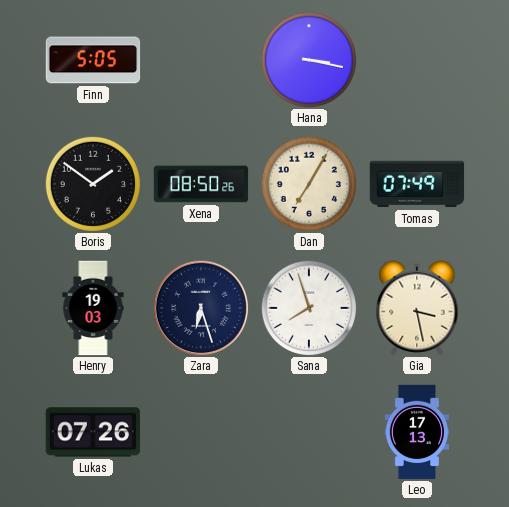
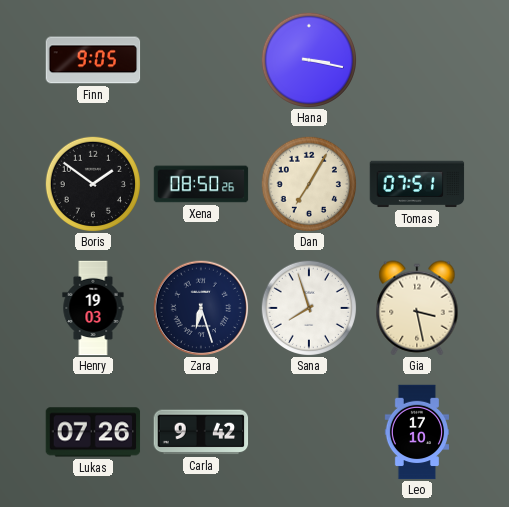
Finn: 5:05 -> 9:05 (93, 60)
Tomas: 07:49 -> 07:51 (417, 184)
Carla: none -> 9:42 (201, 432)
Leo: 17:13 -> 17:10 (416, 432)
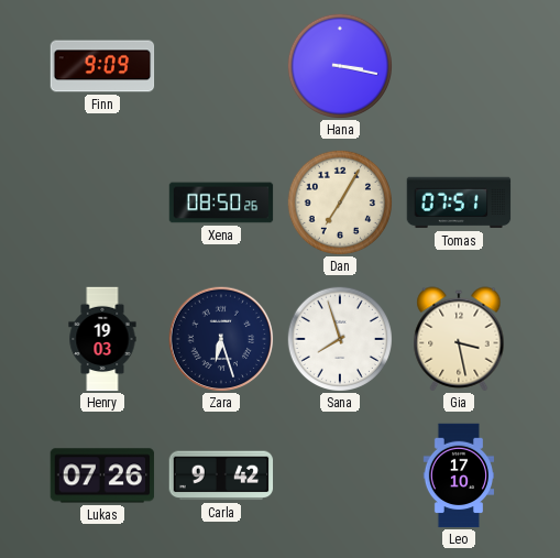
Finn: 9:05 -> 9:09 (102, 66)
Boris: 1:51 -> none (92, 183)
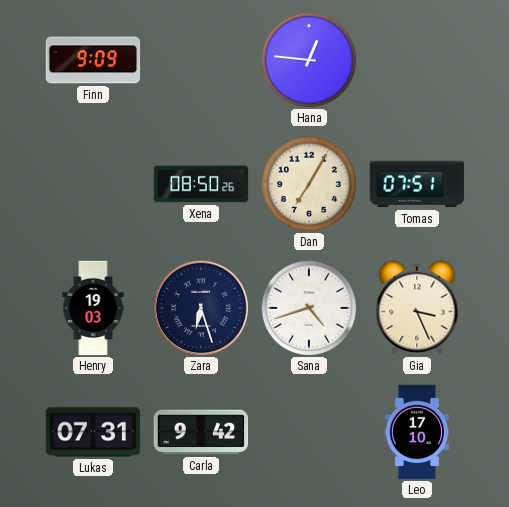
Hana: 3:17 -> 12:46 (308, 59)
Sana: 7:57 -> 4:42 (308, 307)
Gia: 3:28 -> 3:26 (417, 308)
Lukas: 07:26 -> 07:31 (93, 432)
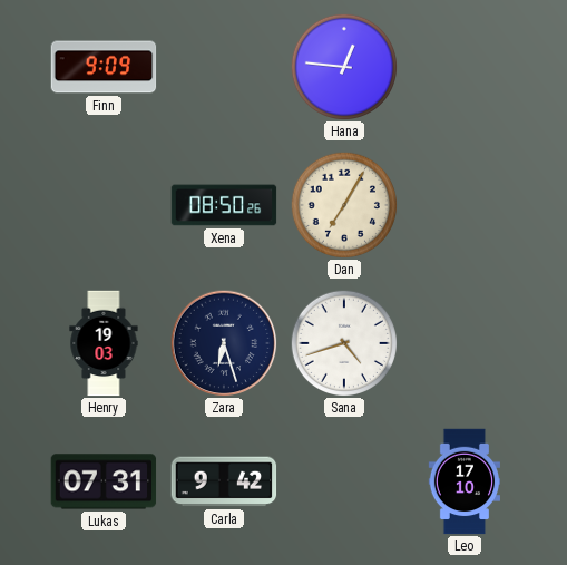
Tomas: 07:51 -> none (417, 184)
Gia: 3:26 -> none (417, 308)
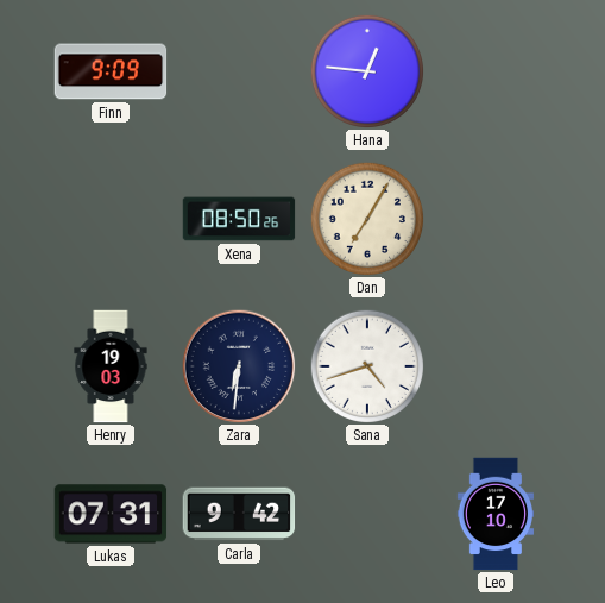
Zara: 6:27 -> 6:31 (239, 366)
